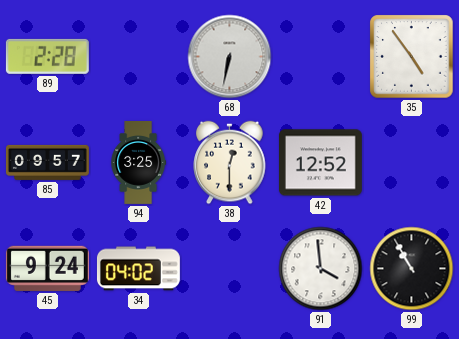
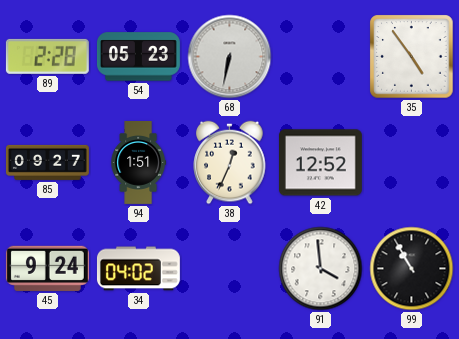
54: none -> 05:23 (138, 57)
85: 09:57 -> 09:27 (47, 162)
94: 3:25 -> 1:51 (138, 163)
38: 12:30 -> 12:34 (230, 163)
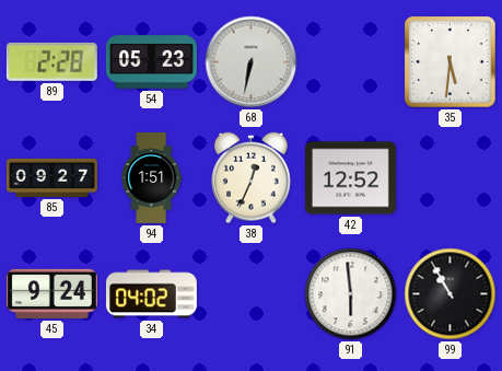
35: 4:54 -> 5:31 (451, 62)
91: 3:59 -> 5:59 (351, 294)
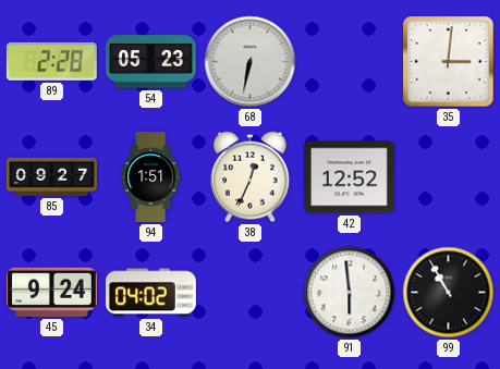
35: 5:31 -> 3:01 (449, 62)
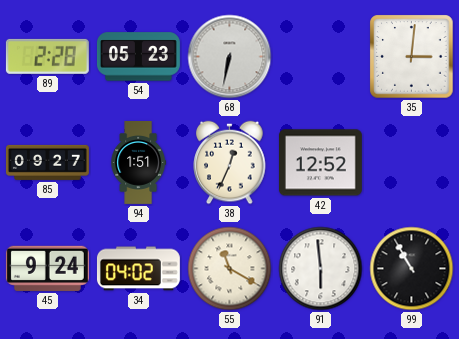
55: none -> 11:20 (230, 269)
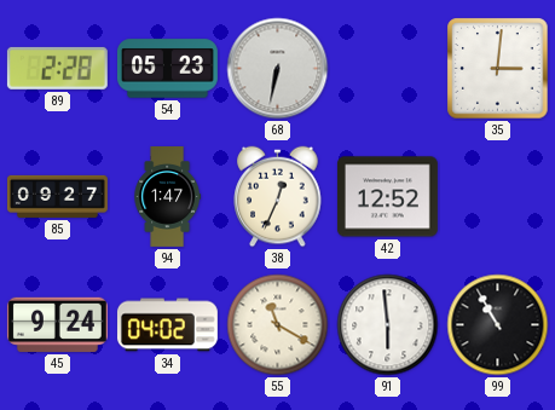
94: 1:51 -> 1:47 (167, 197)
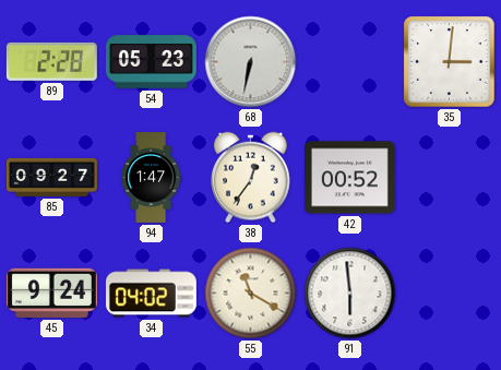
38: 12:34 -> 12:36 (251, 178)
42: 12:52 -> 00:52 (349, 178)
99: 10:55 -> none (498, 325)
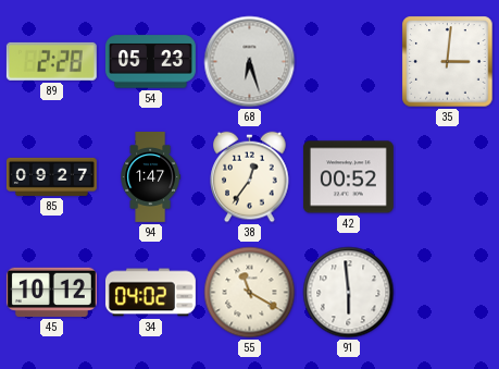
68: 6:32 -> 6:27 (250, 62)
45: 9:24 -> 10:12 (51, 292)
